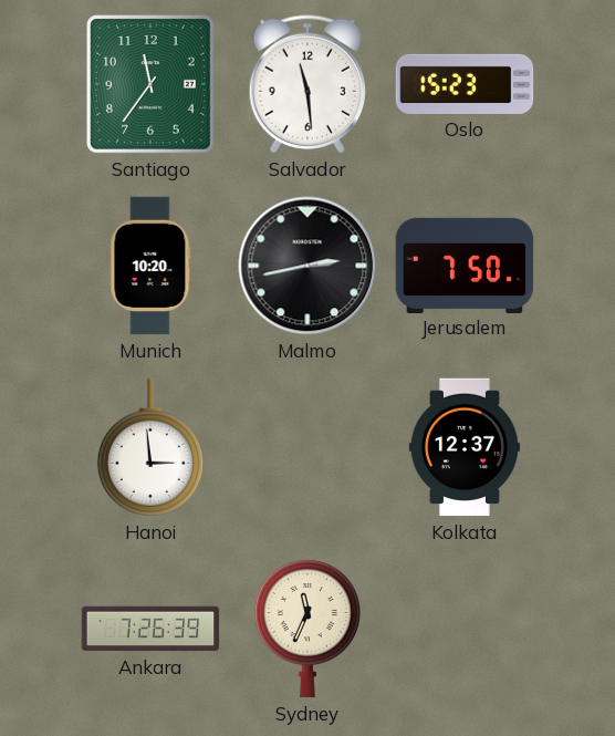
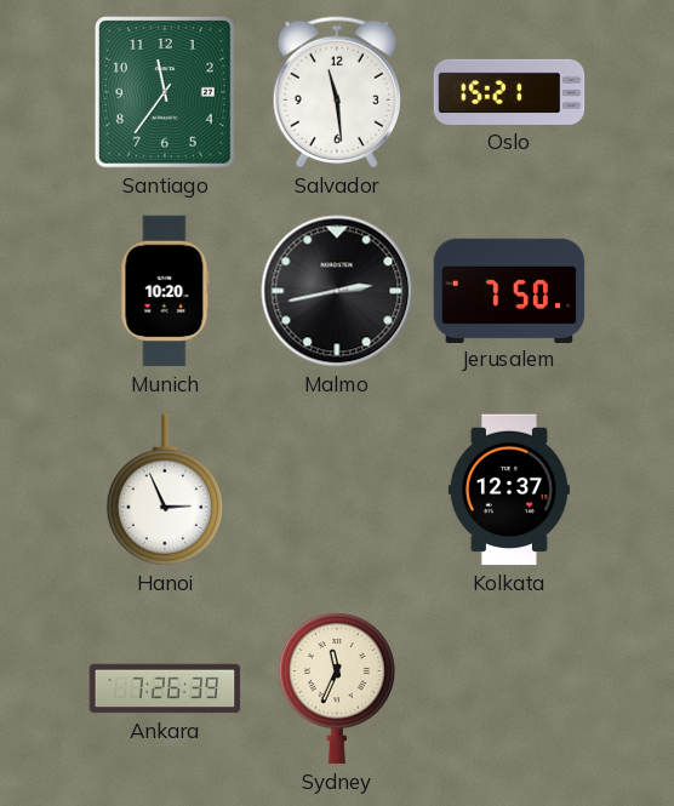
Oslo: 15:23 -> 15:21 (509, 92)
Hanoi: 2:59 -> 2:56 (165, 490)
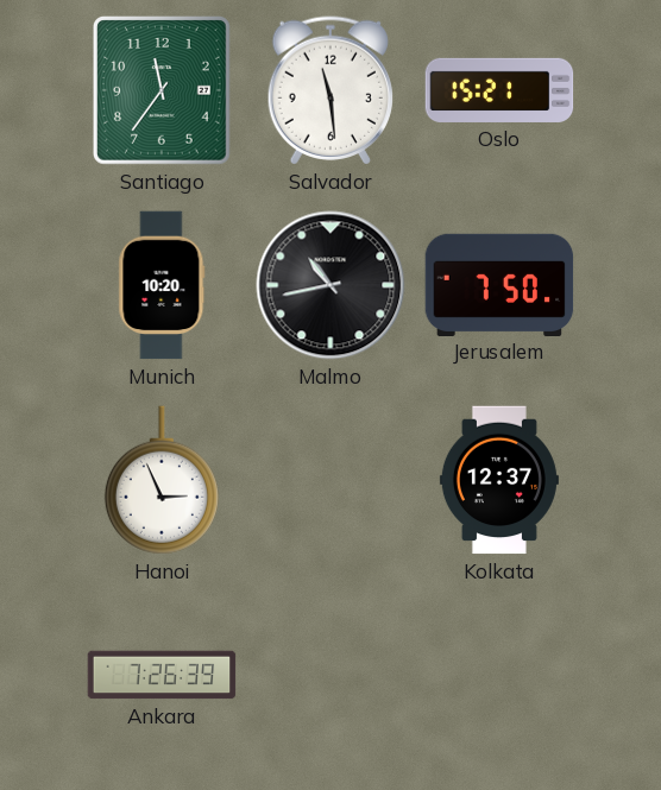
Malmo: 2:43 -> 10:43 (330, 285)
Sydney: 11:34 -> none (337, 688)
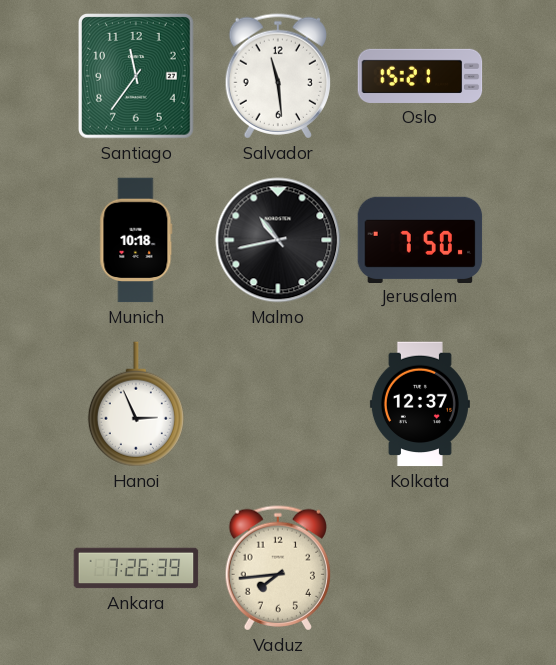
Munich: 10:20 -> 10:18 (136, 240)
Vaduz: none -> 7:44 (278, 568)
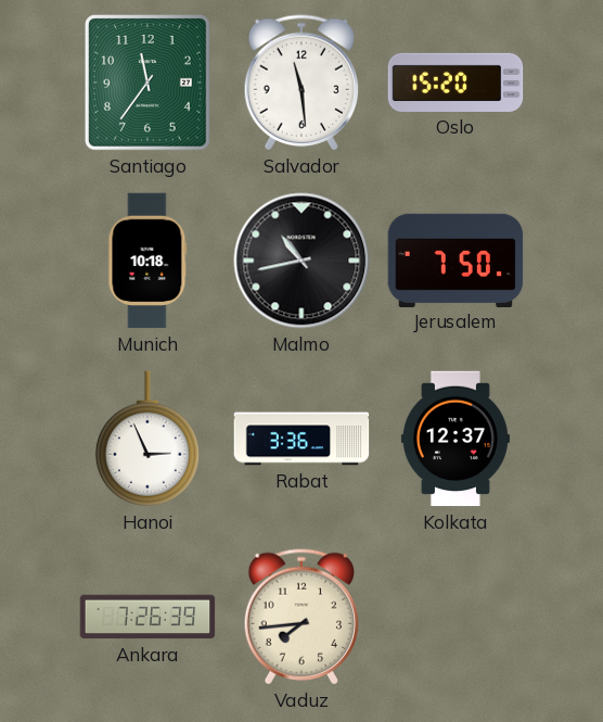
Oslo: 15:21 -> 15:20 (456, 83)
Rabat: none -> 3:36 (301, 439)
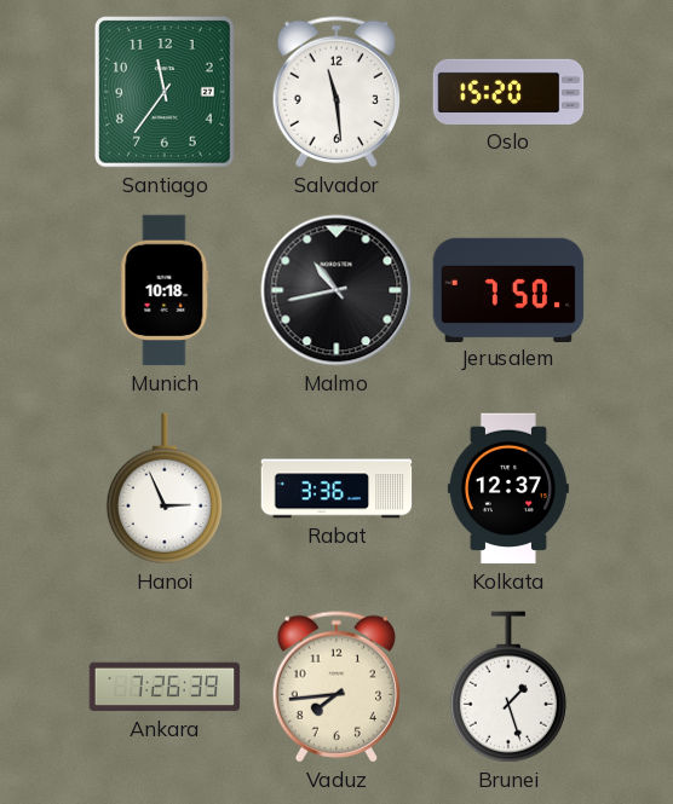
Brunei: none -> 1:27 (508, 687)
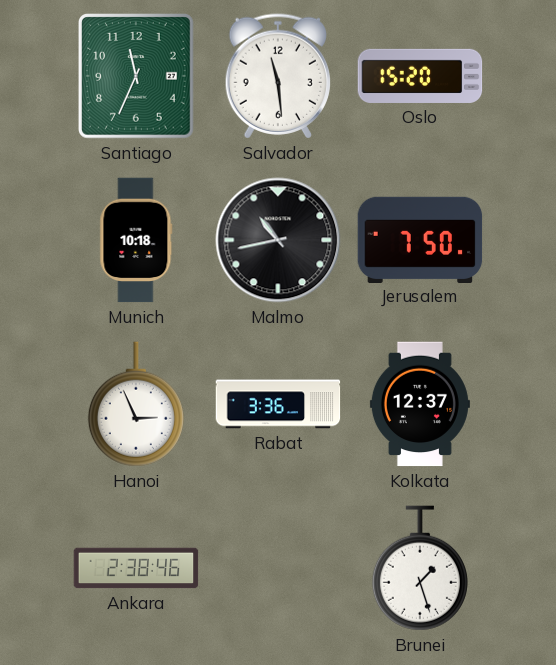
Santiago: 11:36 -> 11:34 (137, 77)
Ankara: 7:26 -> 2:38 (136, 568)
Vaduz: 7:44 -> none (336, 687)
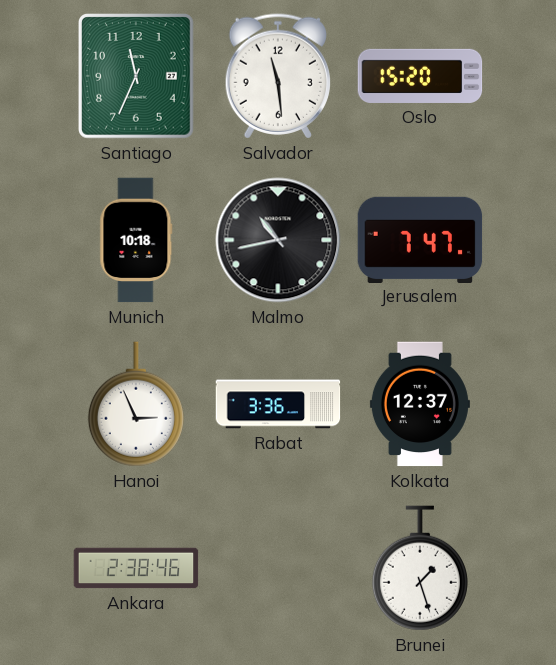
Jerusalem: 7:50 -> 7:47 (420, 239)
